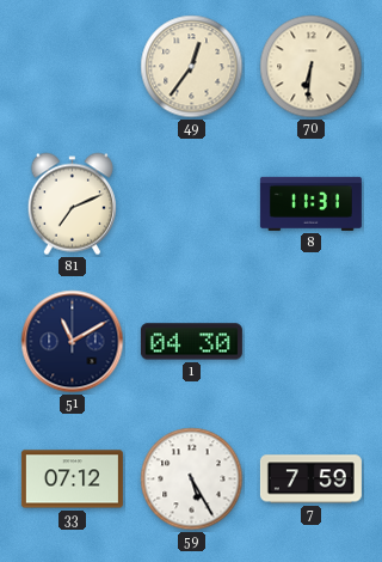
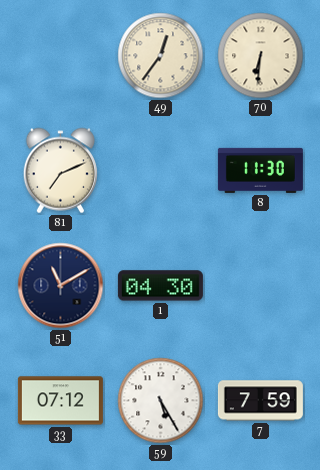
8: 11:31 -> 11:30 (260, 170)
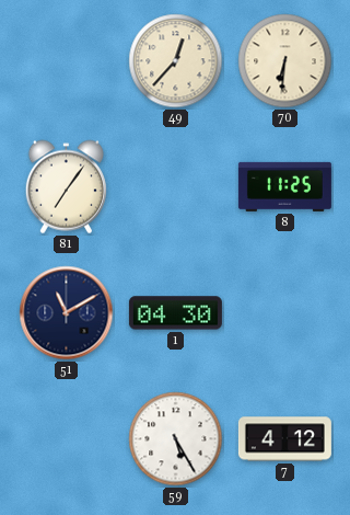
49: 12:36 -> 12:37 (176, 61)
81: 7:11 -> 7:06 (66, 187)
8: 11:30 -> 11:25 (284, 186)
33: 07:12 -> none (60, 401)
7: 7:59 -> 4:12 (284, 439)
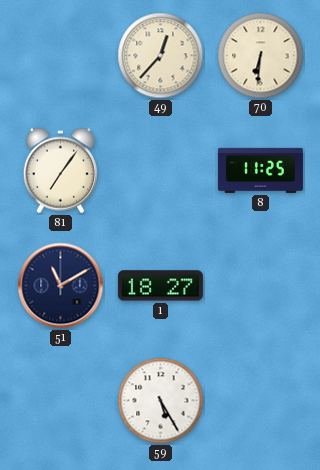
1: 04:30 -> 18:27 (160, 286)
7: 4:12 -> none (284, 439)
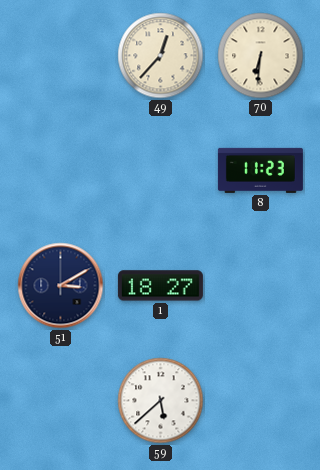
81: 7:06 -> none (60, 171)
8: 11:25 -> 11:23 (260, 170)
51: 11:10 -> 3:10 (61, 286)
59: 5:25 -> 5:38 (161, 401)
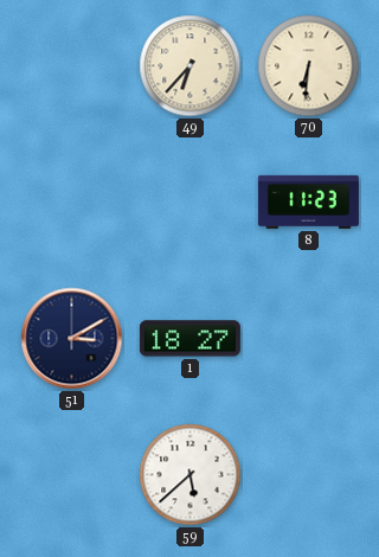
49: 12:37 -> 6:37 (191, 66)
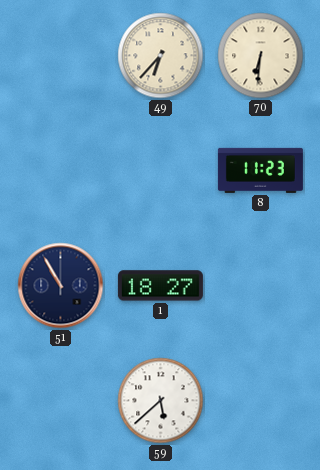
51: 3:10 -> 10:55 (61, 286)
